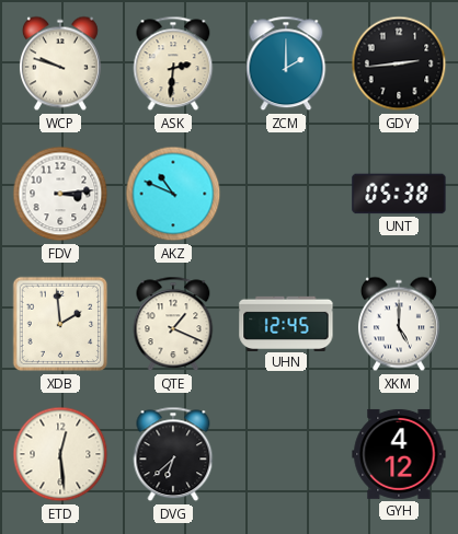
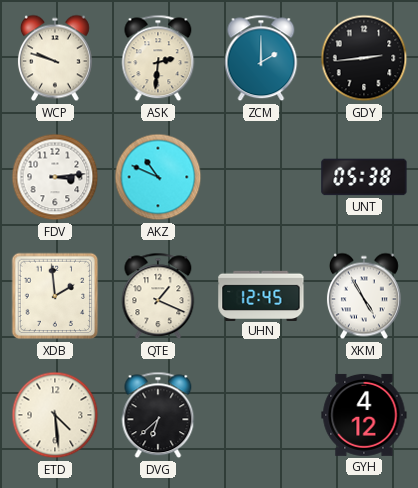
XKM: 5:00 -> 4:55 (364, 296)
ETD: 12:29 -> 4:29 (55, 415)
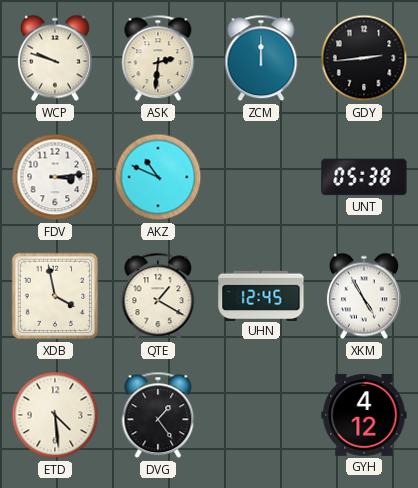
ZCM: 2:00 -> 12:00 (261, 58)
XDB: 1:59 -> 3:58 (55, 296)
QTE: 1:19 -> 1:20 (158, 296)
DVG: 6:38 -> 1:24 (158, 415)
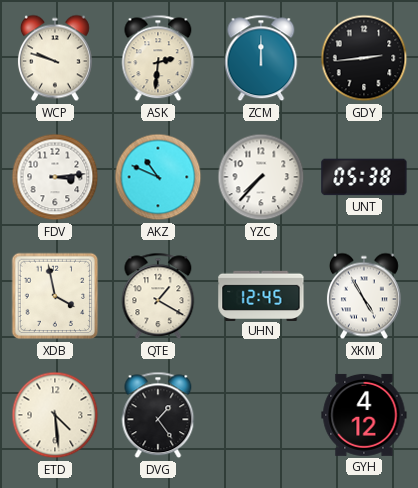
YZC: none -> 7:37 (261, 177)
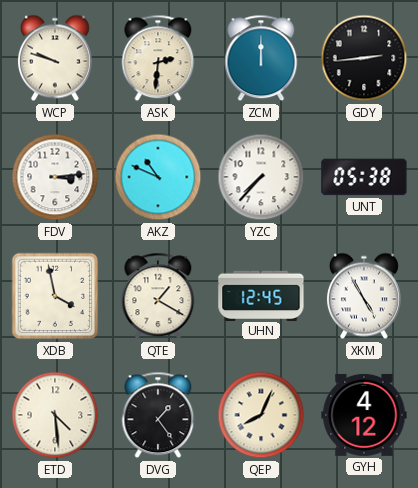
QEP: none -> 8:04 (261, 415)
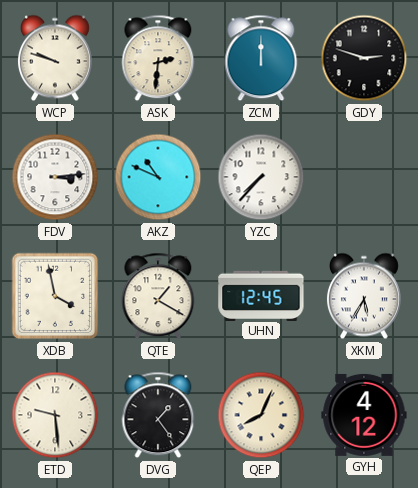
GDY: 2:44 -> 2:48 (364, 58)
UNT: 05:38 -> none (364, 177)
XKM: 4:55 -> 5:35 (364, 296)
ETD: 4:29 -> 9:29 (55, 415)
